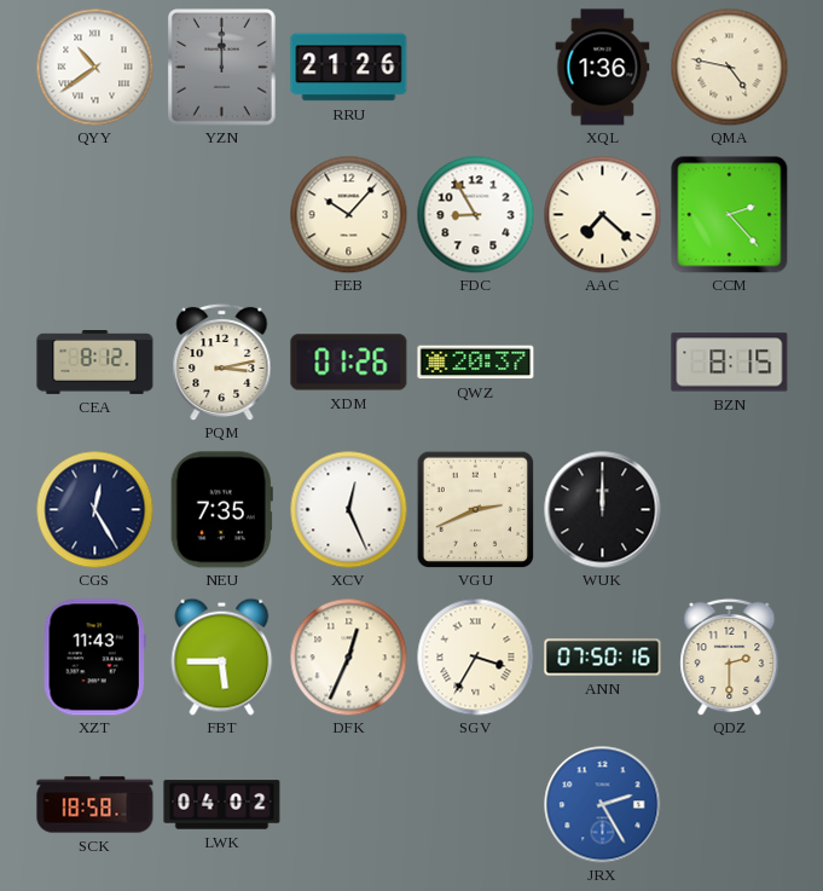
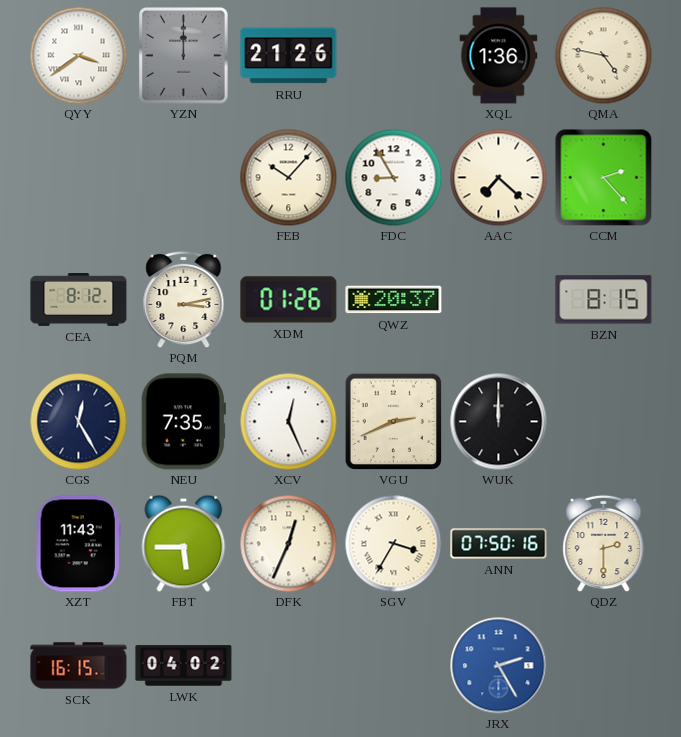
QYY: 10:39 -> 3:39 (78, 55)
SCK: 18:58 -> 16:15 (79, 666)
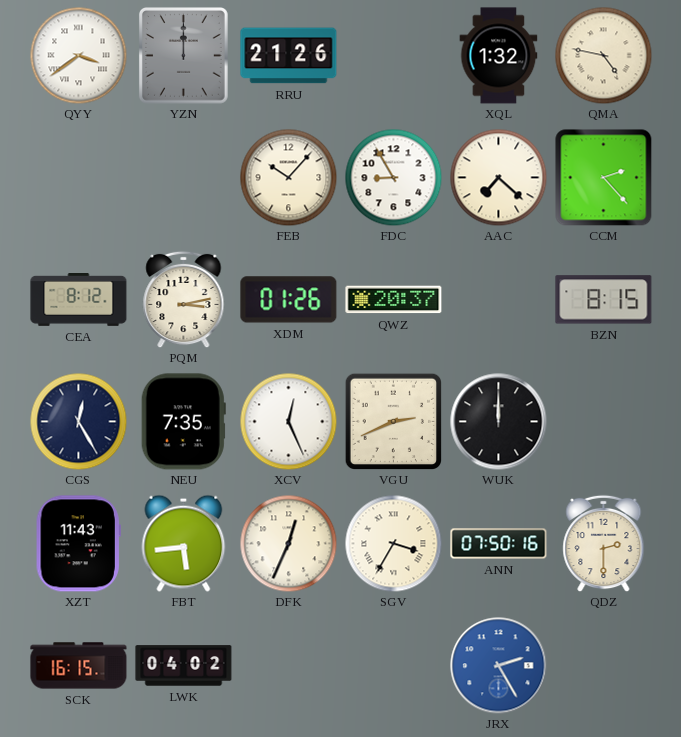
XQL: 1:36 -> 1:32 (499, 56)
FBT: 5:45 -> 5:44 (184, 543)
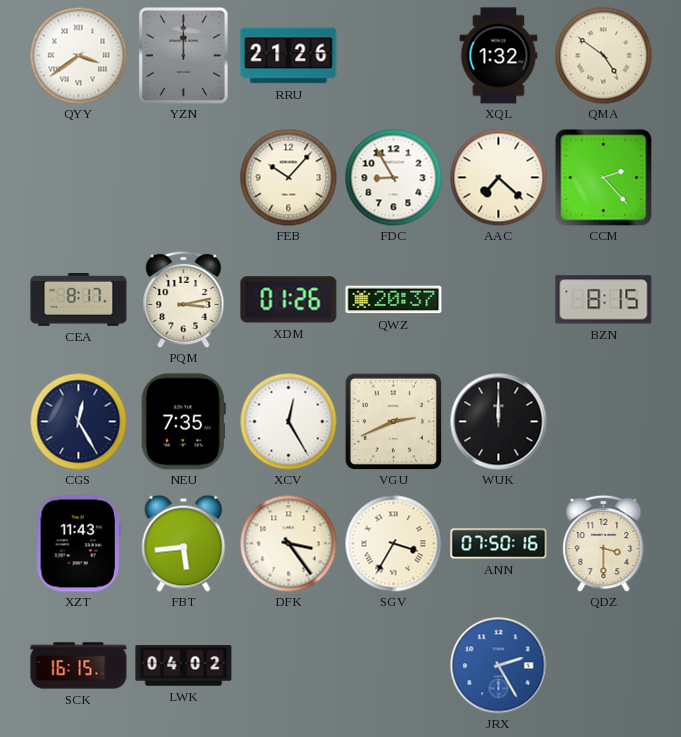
QMA: 4:47 -> 4:51 (603, 55)
CEA: 8:12 -> 8:17 (79, 300)
XCV: 12:26 -> 12:25 (288, 421)
DFK: 12:34 -> 3:24 (288, 543)
QDZ: 2:30 -> 3:30 (604, 543)
